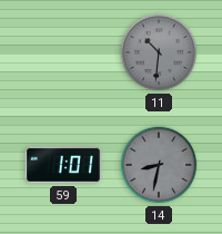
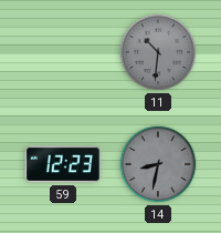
59: 1:01 -> 12:23 (62, 164)
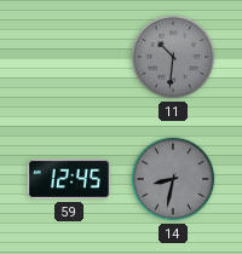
59: 12:23 -> 12:45 (68, 179)
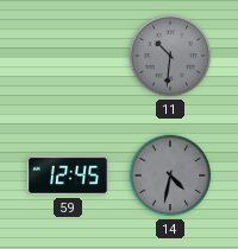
14: 8:32 -> 4:32 (170, 175)
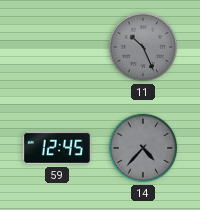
11: 10:31 -> 10:26 (143, 47)
14: 4:32 -> 4:37 (143, 148)
